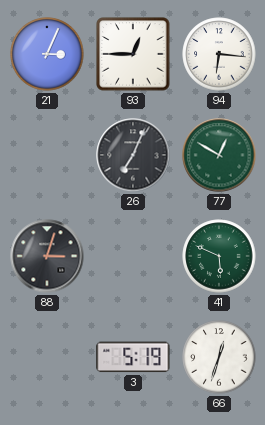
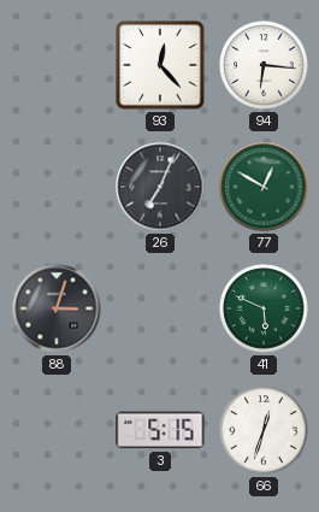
21: 3:04 -> none (47, 54)
93: 12:45 -> 12:23 (160, 65)
3: 5:19 -> 5:15 (160, 430)
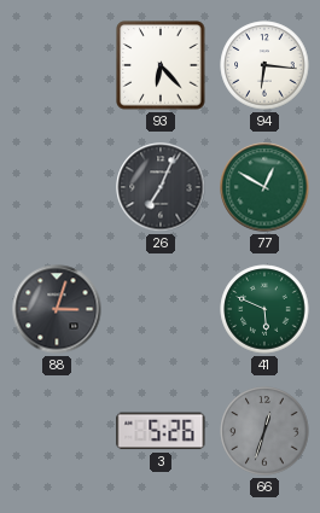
93: 12:23 -> 6:23 (161, 65)
3: 5:15 -> 5:26 (161, 431)
66 dial: white -> grey (264, 431)
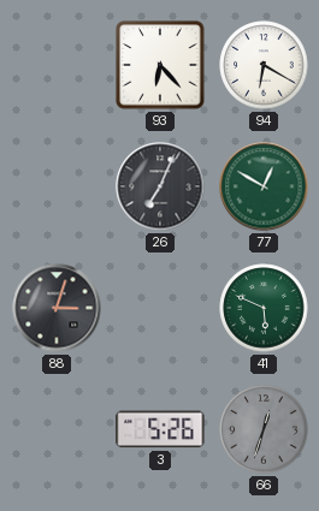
94: 6:16 -> 6:20 (264, 65)
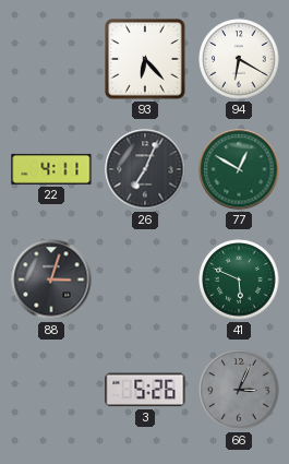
22: none -> 4:11 (51, 169)
66: 12:33 -> 3:04 (239, 390)
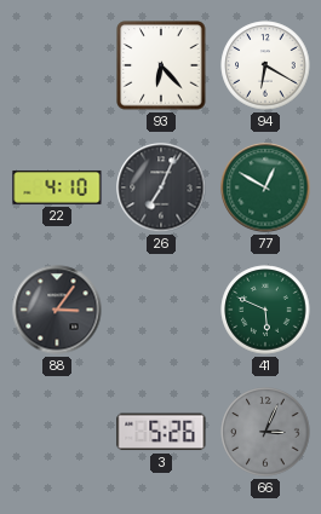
22: 4:11 -> 4:10 (57, 187)
88: 3:03 -> 3:06 (57, 310)
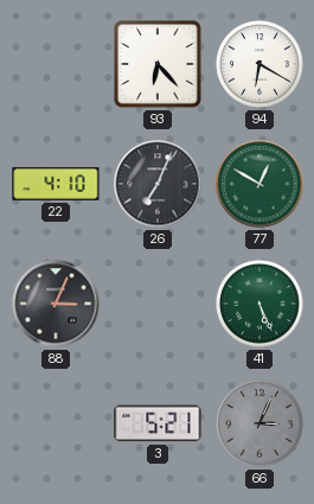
88: 3:06 -> 3:04 (56, 304)
41: 5:49 -> 5:26 (259, 304)
3: 5:26 -> 5:21 (158, 423)
